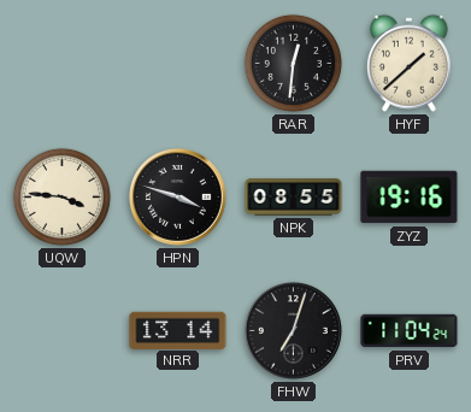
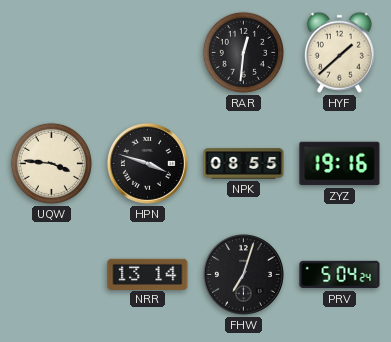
PRV: 11:04 -> 5:04 (340, 275)
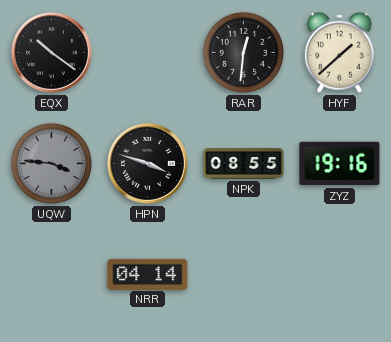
EQX: none -> 10:21 (51, 52)
UQW dial: cream -> grey (51, 163)
NRR: 13:14 -> 04:14 (148, 274)
FHW: 7:03 -> none (243, 274)
PRV: 5:04 -> none (340, 275)
